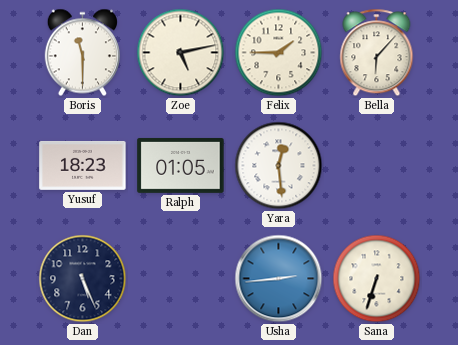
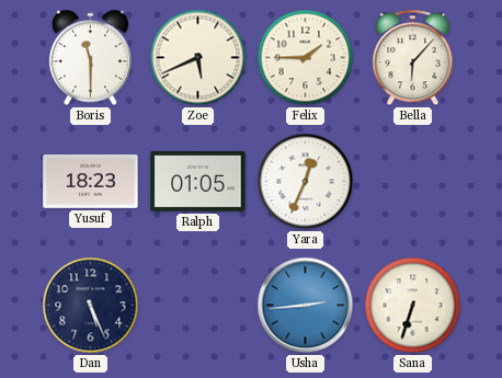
Zoe: 5:13 -> 5:41 (198, 58)
Yara: 12:29 -> 12:34 (306, 182)
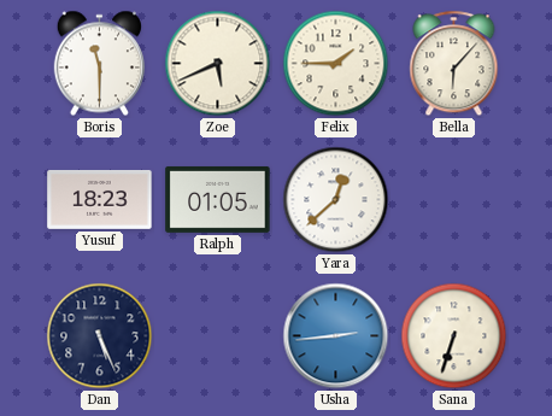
Yara: 12:34 -> 12:38 (336, 200)
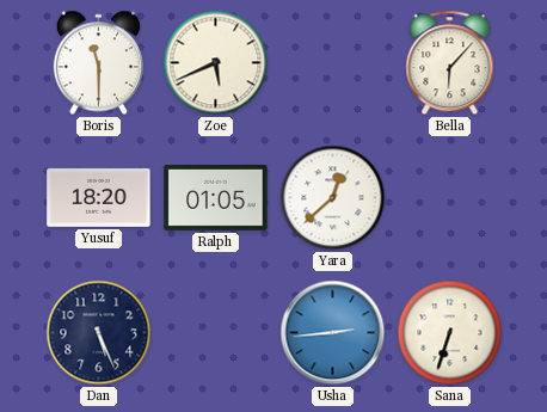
Felix: 1:45 -> none (336, 64)
Yusuf: 18:23 -> 18:20 (99, 197)
